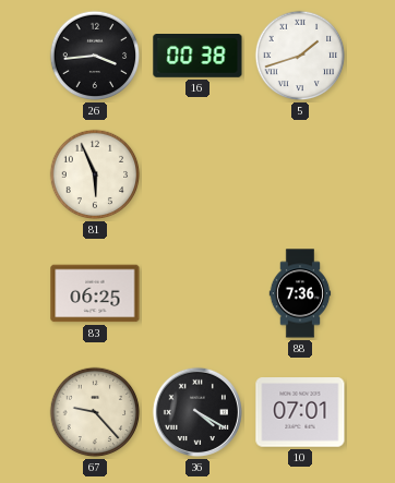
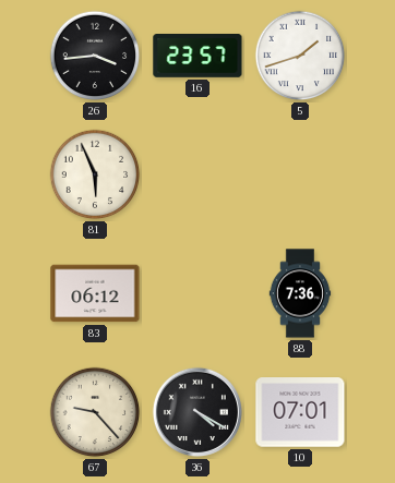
16: 00:38 -> 23:57 (197, 57)
83: 06:25 -> 06:12 (95, 293)
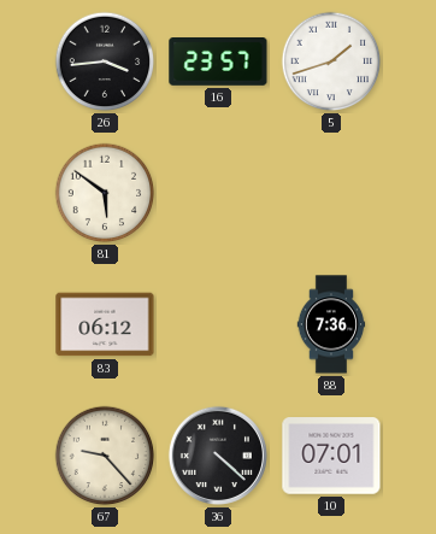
81: 5:56 -> 5:51 (105, 193)
36: 4:20 -> 4:22 (218, 456)
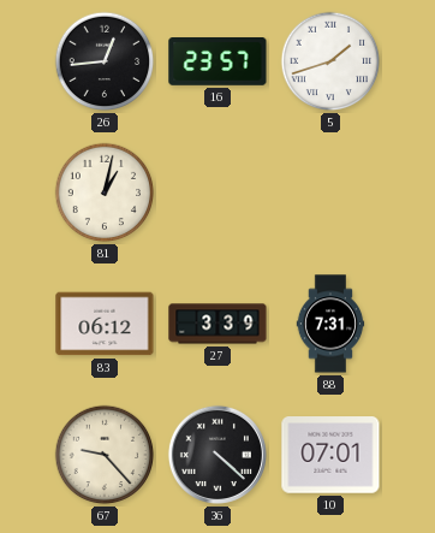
26: 3:44 -> 12:44 (105, 61)
81: 5:51 -> 1:02 (105, 193)
27: none -> 3:39 (218, 324)
88: 7:36 -> 7:31 (330, 324)
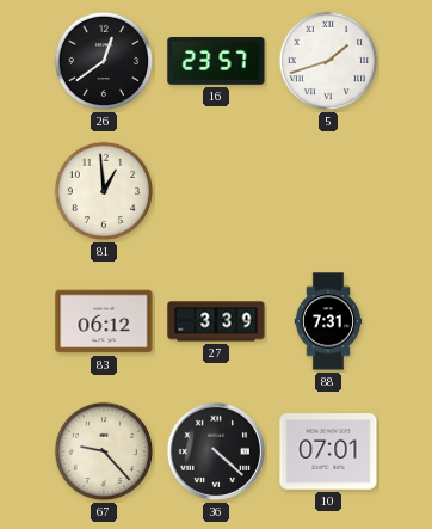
26: 12:44 -> 12:39 (104, 61)
81: 1:02 -> 12:59 (104, 191)
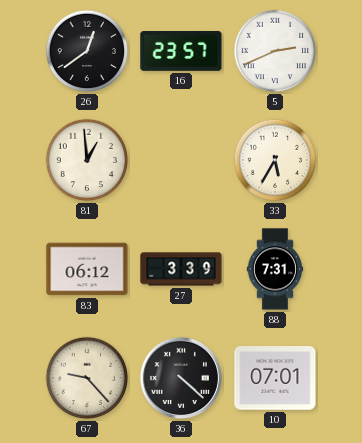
5: 1:42 -> 2:41 (275, 51)
33: none -> 5:35 (275, 160)
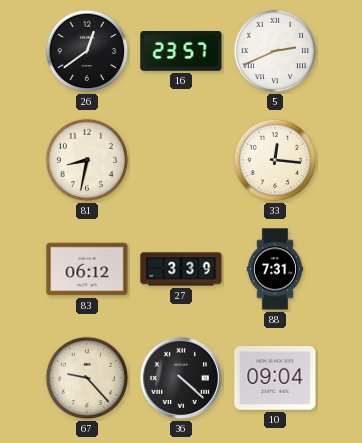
81: 12:59 -> 8:32 (87, 160)
33: 5:35 -> 12:16 (275, 160)
10: 07:01 -> 09:04 (275, 378)
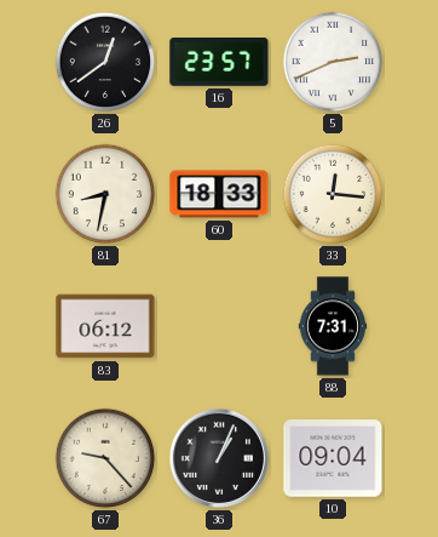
60: none -> 18:33 (219, 194)
27: 3:39 -> none (181, 269)
36: 4:22 -> 1:04 (219, 458)
